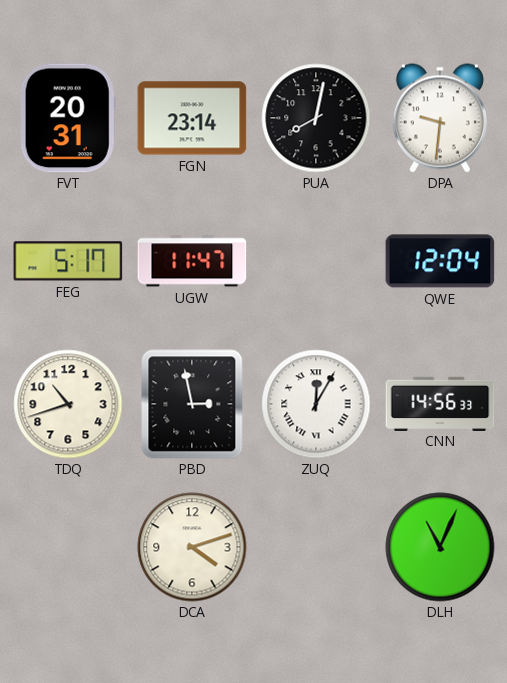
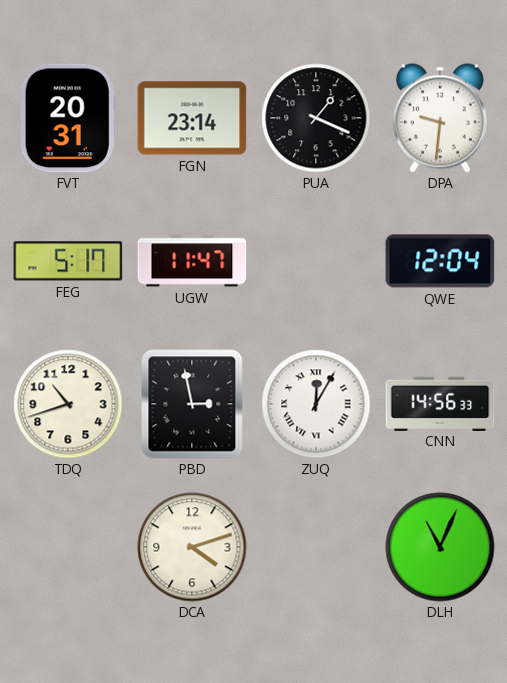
PUA: 8:02 -> 1:19 (316, 118)
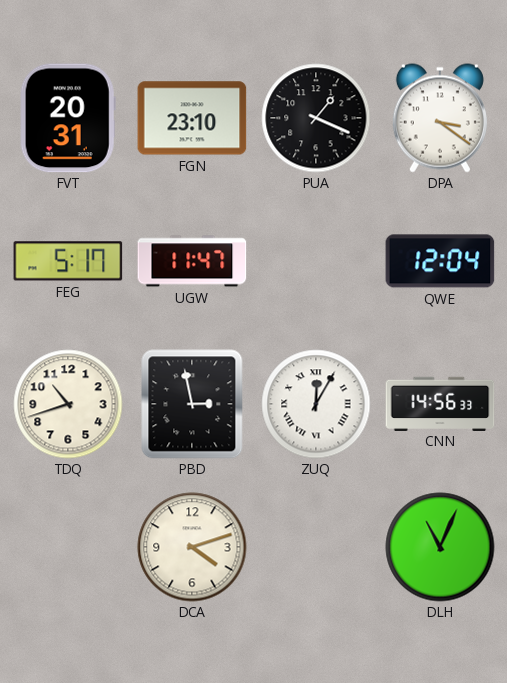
FGN: 23:14 -> 23:10 (192, 118)
DPA: 9:31 -> 3:21 (440, 118)
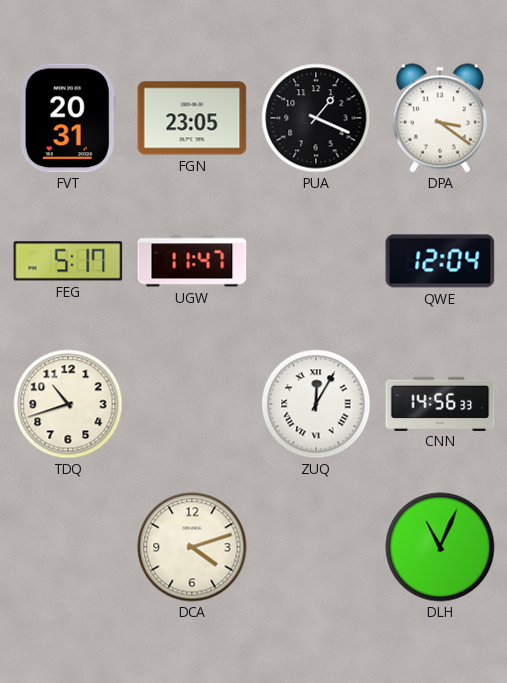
FGN: 23:10 -> 23:05 (192, 118)
PBD: 2:58 -> none (192, 404)
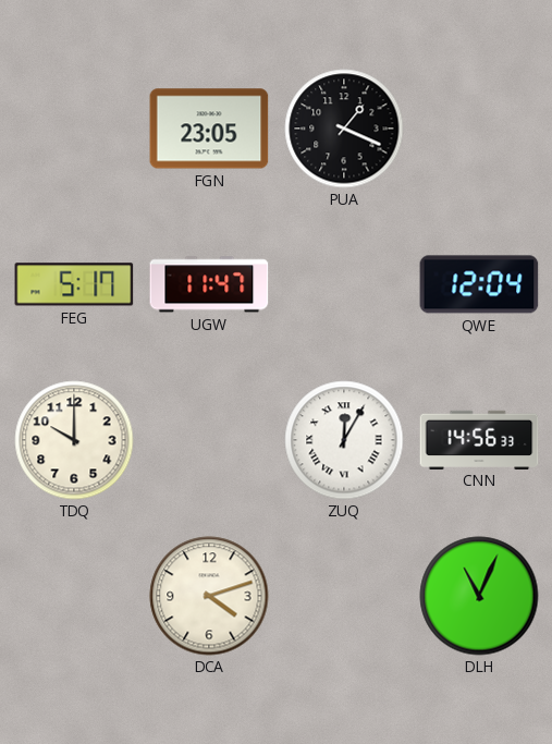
FVT: 20:31 -> none (68, 118)
DPA: 3:21 -> none (440, 118)
TDQ: 10:42 -> 10:00 (74, 440)
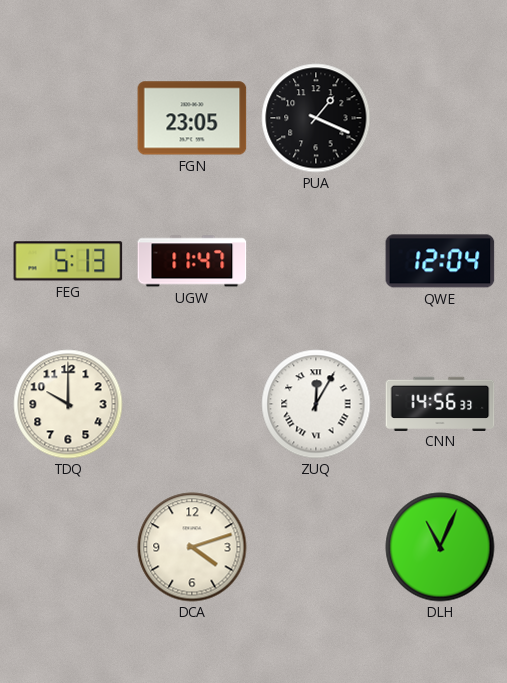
FEG: 5:17 -> 5:13 (68, 261)
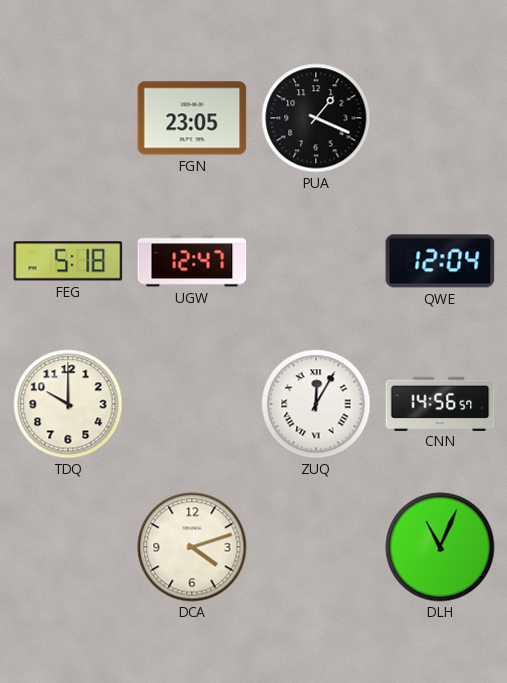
FEG: 5:13 -> 5:18 (68, 261)
UGW: 11:47 -> 12:47 (192, 261)
CNN: 14:56:33 -> 14:56:57 (440, 403)
